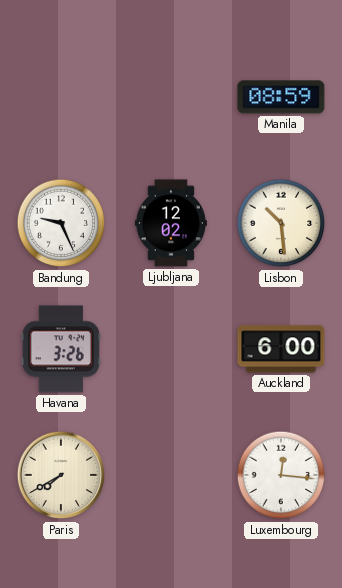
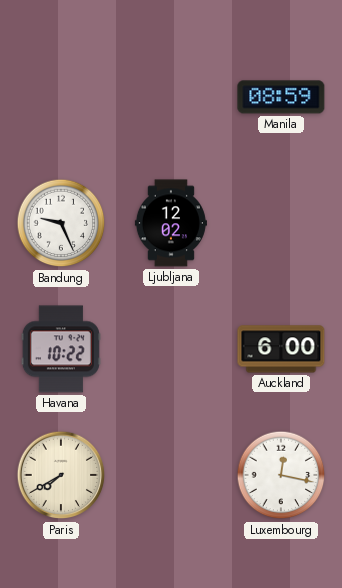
Lisbon: 10:29 -> none (281, 223)
Havana: 3:26 -> 10:22 (61, 349)
Luxembourg: 12:16 -> 12:17 (281, 475)
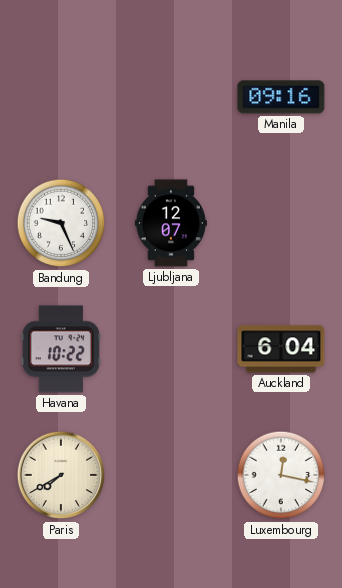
Manila: 08:59 -> 09:16 (281, 97)
Ljubljana: 12:02 -> 12:07 (171, 223)
Auckland: 6:00 -> 6:04 (281, 349)
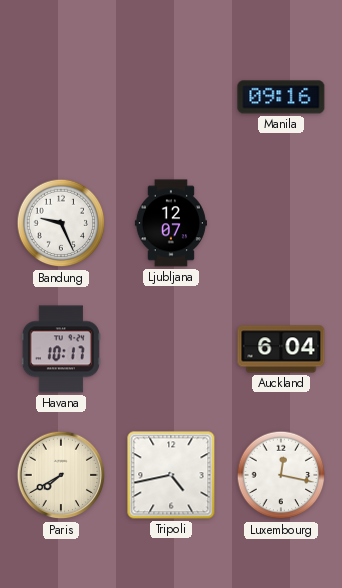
Havana: 10:22 -> 10:17 (61, 349)
Tripoli: none -> 4:43 (171, 475)
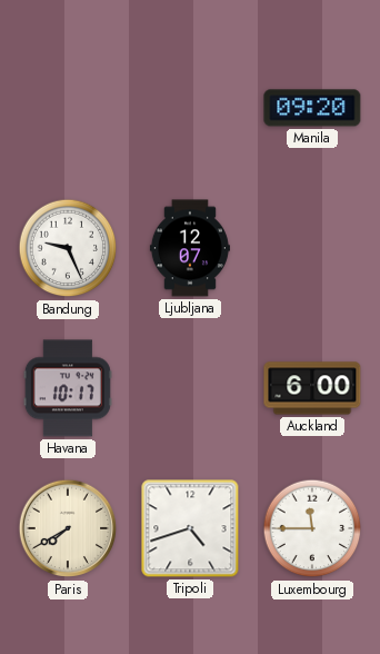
Manila: 09:16 -> 09:20 (312, 108)
Auckland: 6:04 -> 6:00 (312, 388)
Tripoli: 4:43 -> 4:42 (190, 528)
Luxembourg: 12:17 -> 11:45 (312, 528)
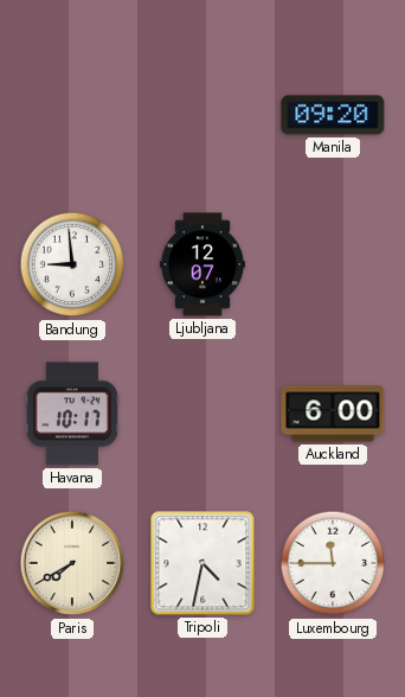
Bandung: 9:26 -> 8:59 (72, 264)
Tripoli: 4:42 -> 4:32 (202, 563)
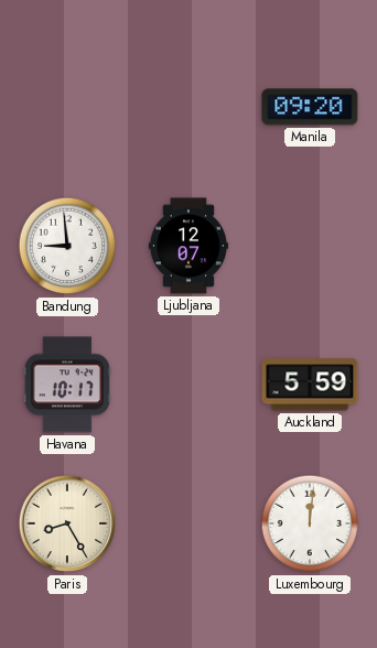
Auckland: 6:00 -> 5:59 (310, 385)
Paris: 7:40 -> 8:25 (67, 523)
Tripoli: 4:32 -> none (202, 563)
Luxembourg: 11:45 -> 12:01 (310, 523)
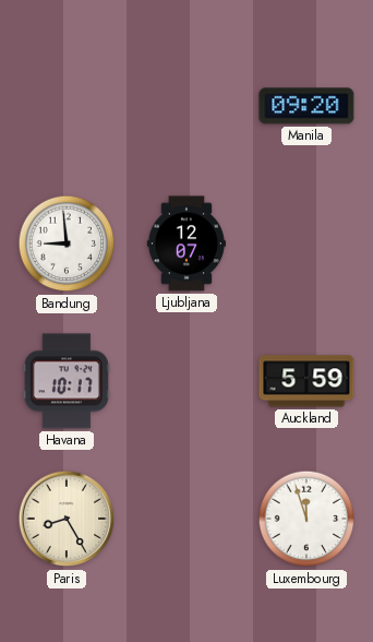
Luxembourg: 12:01 -> 11:57 (306, 519)
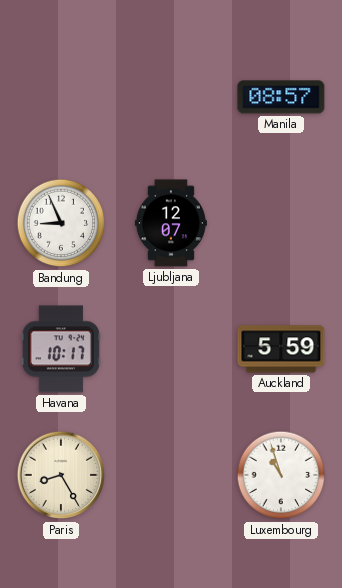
Manila: 09:20 -> 08:57 (281, 97)
Bandung: 8:59 -> 8:56 (61, 223)
Luxembourg: 11:57 -> 10:57 (281, 475)
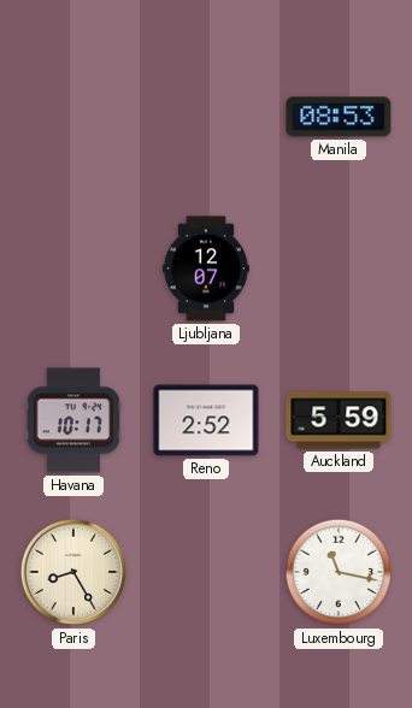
Manila: 08:57 -> 08:53 (339, 117)
Bandung: 8:56 -> none (61, 223)
Reno: none -> 2:52 (206, 420)
Luxembourg: 10:57 -> 11:17 (339, 572)
